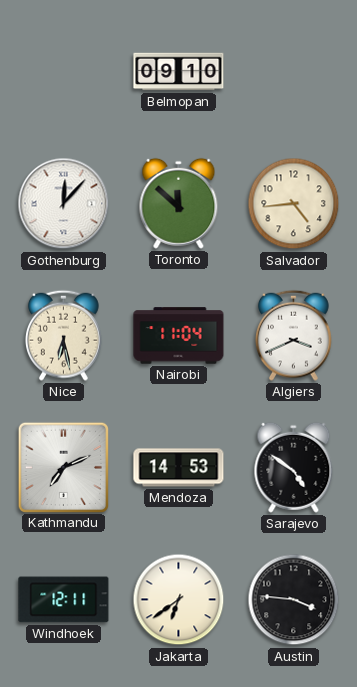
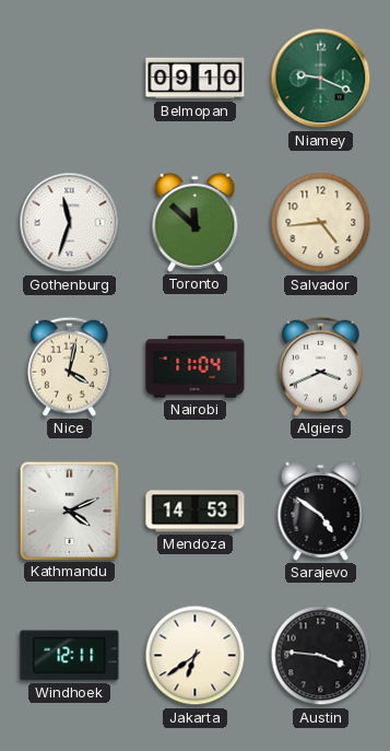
Niamey: none -> 9:19 (321, 79)
Gothenburg: 12:07 -> 11:33 (70, 223)
Nice: 6:28 -> 4:02 (70, 366)
Kathmandu: 7:11 -> 4:11 (69, 511)
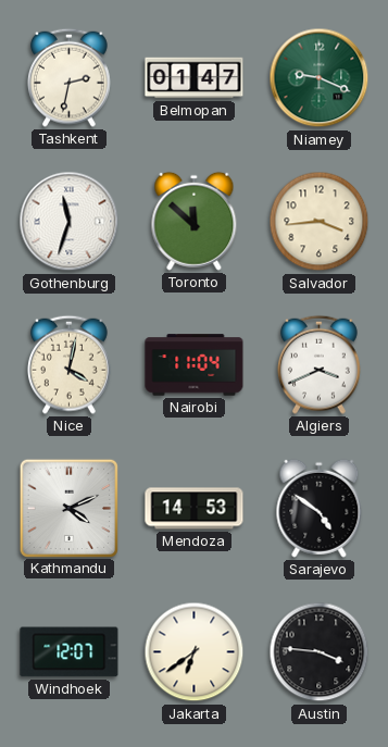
Tashkent: none -> 2:32 (70, 77)
Belmopan: 09:10 -> 01:47 (195, 78)
Salvador: 4:44 -> 3:44 (320, 222)
Windhoek: 12:11 -> 12:07 (70, 652)
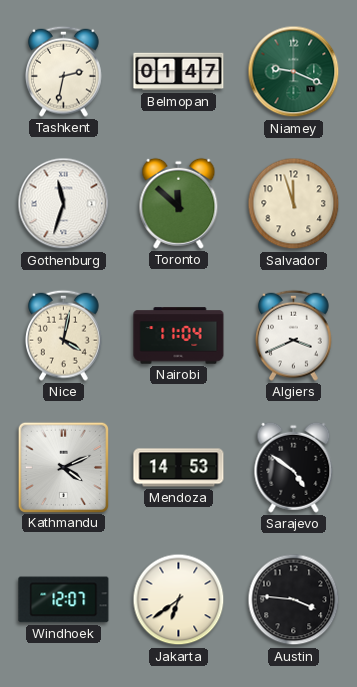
Salvador: 3:44 -> 11:57 (294, 204)
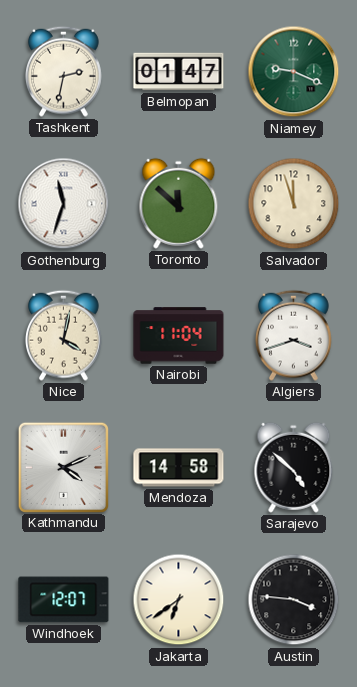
Algiers: 3:41 -> 3:42 (294, 335)
Mendoza: 14:53 -> 14:58 (179, 468)
Sarajevo: 4:51 -> 4:52 (294, 467)
